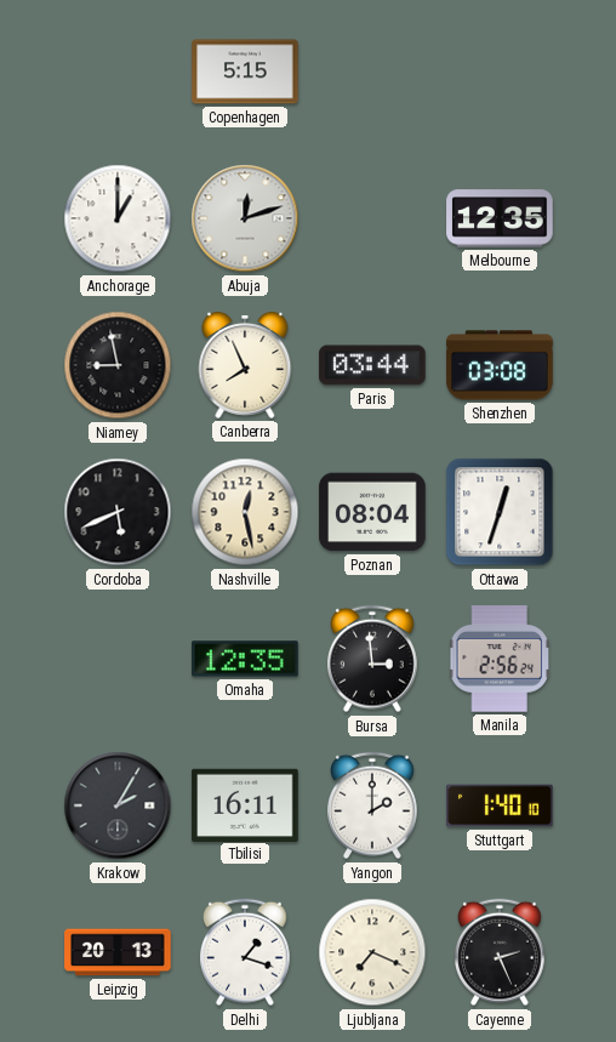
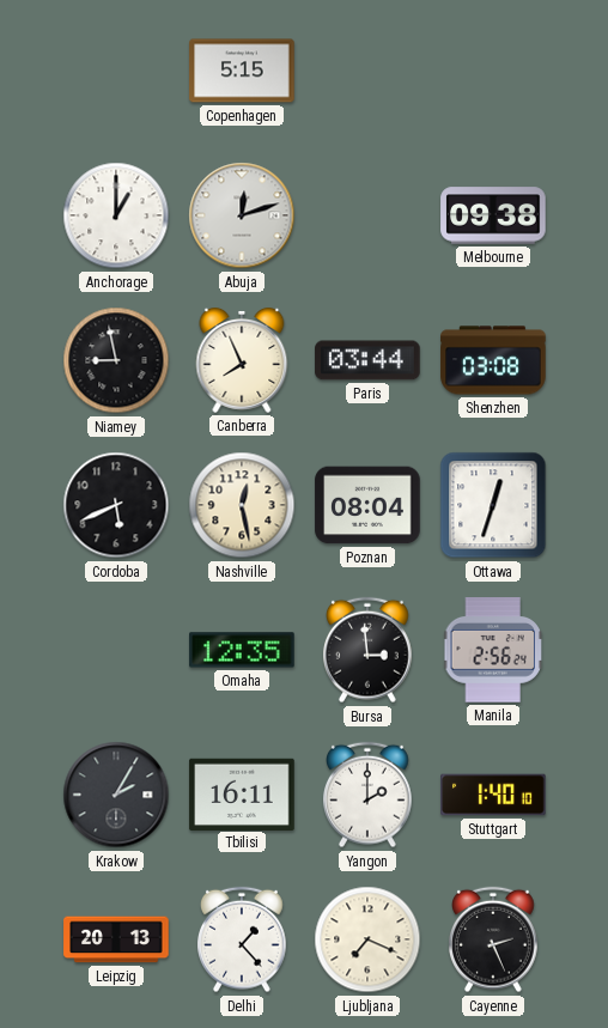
Melbourne: 12:35 -> 09:38 (493, 215)
Delhi: 1:18 -> 1:23 (243, 939)
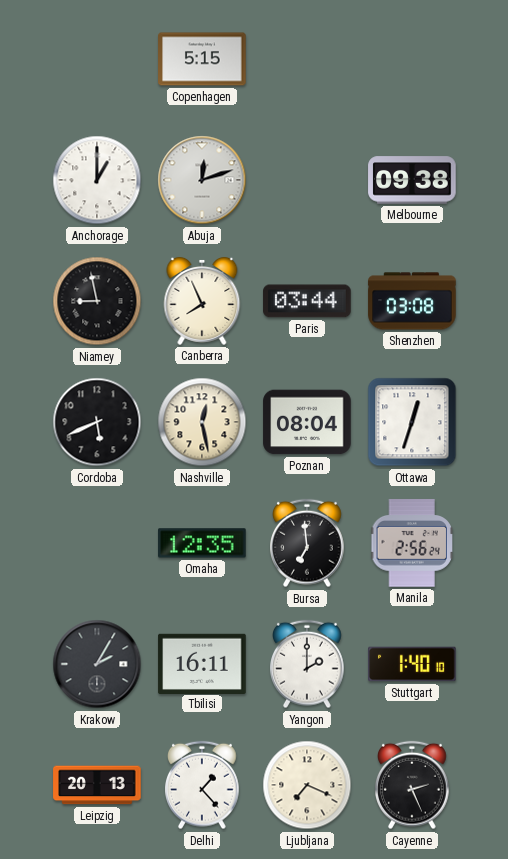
Bursa: 2:59 -> 6:59 (308, 543)
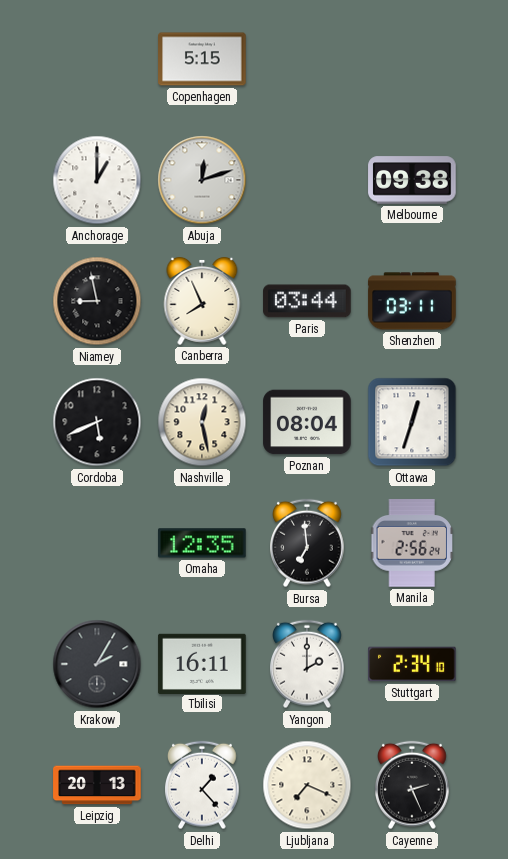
Shenzhen: 03:08 -> 03:11 (412, 301)
Stuttgart: 1:40 -> 2:34 (412, 664)
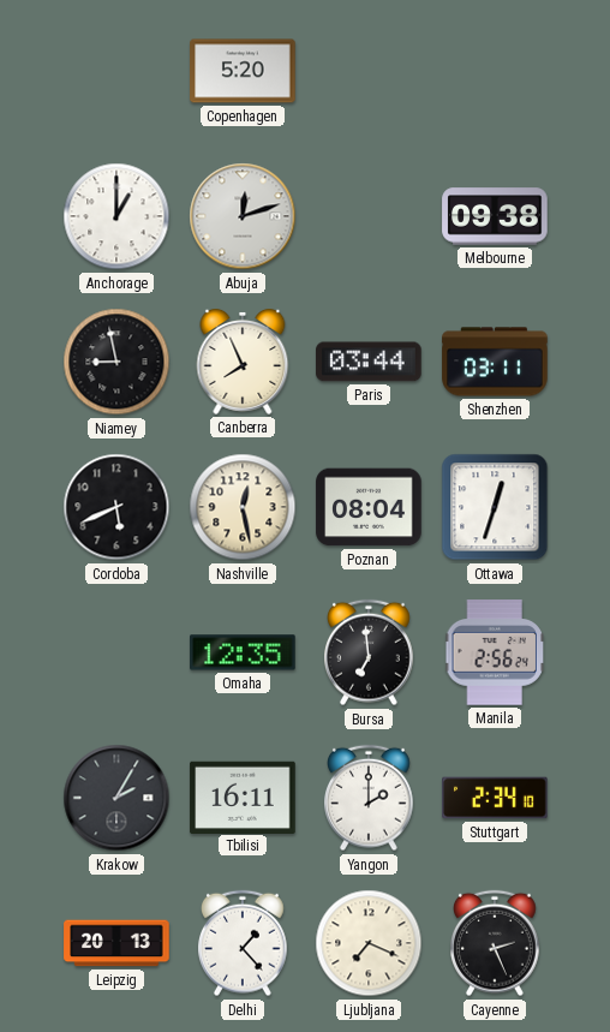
Copenhagen: 5:15 -> 5:20 (243, 71)
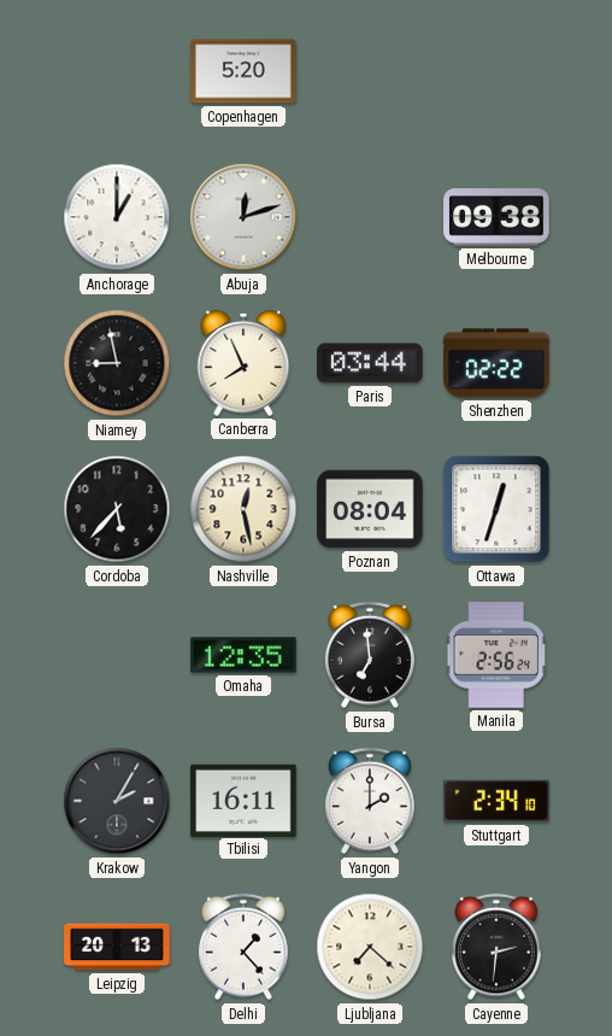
Shenzhen: 03:11 -> 02:22 (496, 363)
Cordoba: 5:41 -> 5:37 (117, 509)
Ljubljana: 7:19 -> 7:22 (370, 947)
Cayenne: 2:26 -> 2:31 (498, 947)
